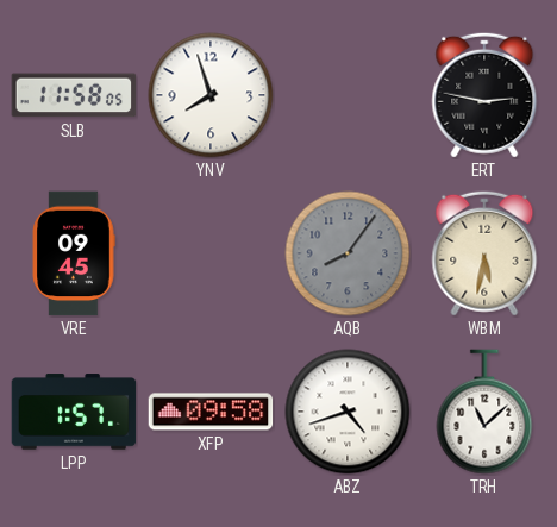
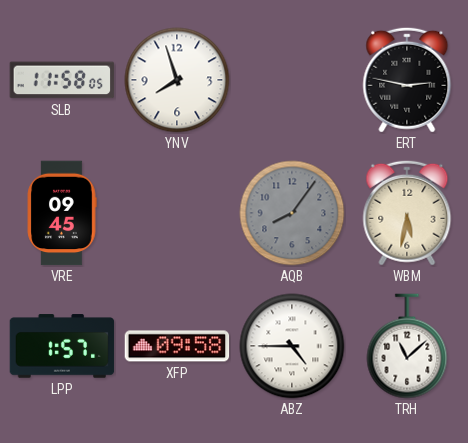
ABZ: 4:42 -> 4:45 (292, 346)
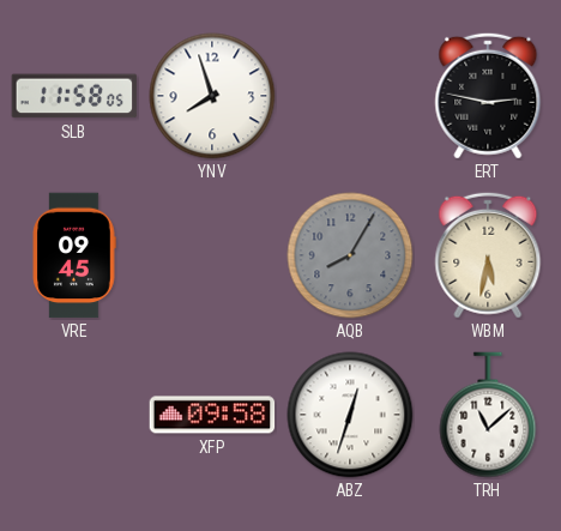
AQB: 8:06 -> 8:05 (350, 255)
LPP: 1:57 -> none (62, 346)
ABZ: 4:45 -> 12:33 (350, 415)
